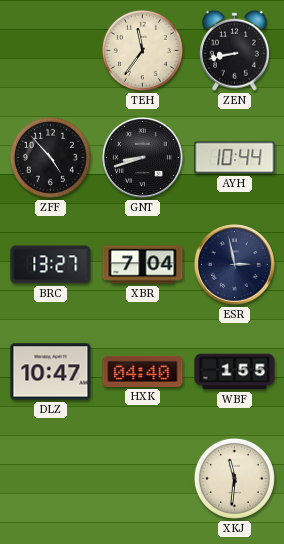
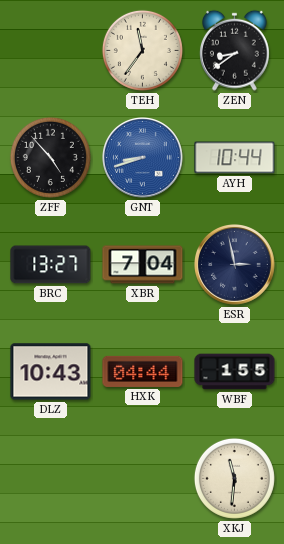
ZEN: 8:43 -> 8:39 (234, 50)
GNT dial: black -> blue (143, 158)
DLZ: 10:47 -> 10:43 (51, 372)
HXK: 04:40 -> 04:44 (143, 371)
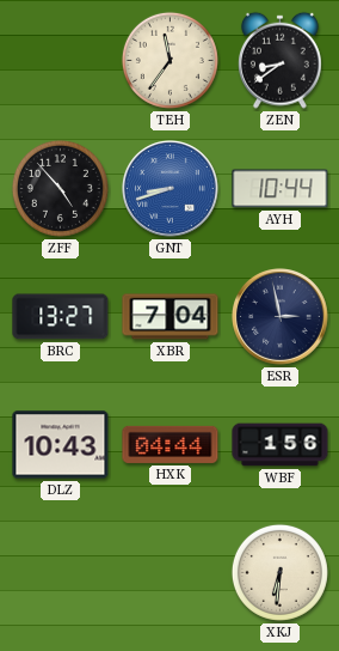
WBF: 1:55 -> 1:56 (281, 445)
XKJ: 11:31 -> 6:31 (279, 572)
